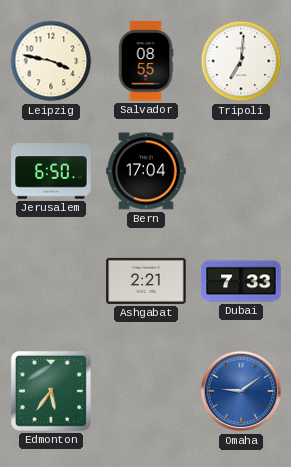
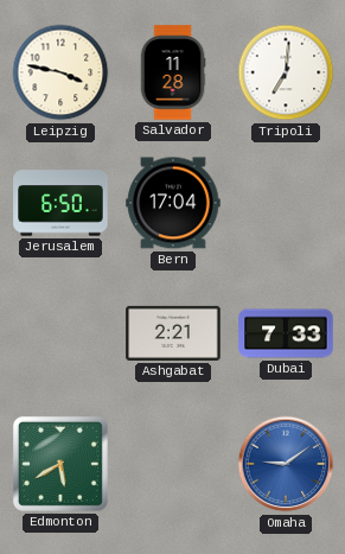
Salvador: 08:55 -> 11:28 (173, 72)
Edmonton: 5:36 -> 5:40 (60, 464)
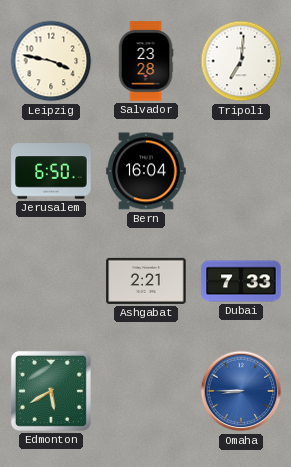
Salvador: 11:28 -> 23:28 (146, 61)
Bern: 17:04 -> 16:04 (146, 171)
Omaha: 9:09 -> 8:45 (241, 391)
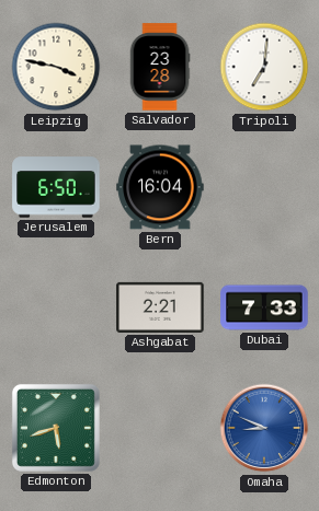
Edmonton: 5:40 -> 5:42 (56, 428)
Omaha: 8:45 -> 8:49 (264, 428)
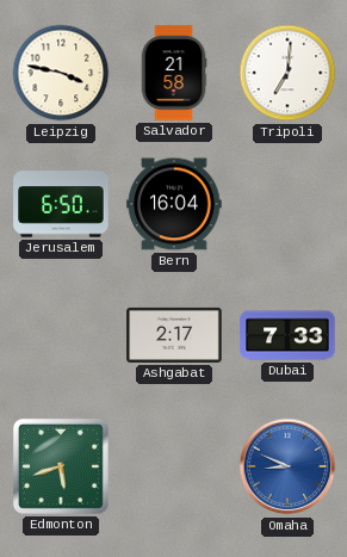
Salvador: 23:28 -> 21:58 (174, 73)
Ashgabat: 2:21 -> 2:17 (174, 335)
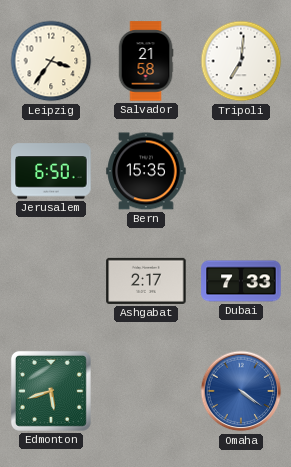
Leipzig: 3:47 -> 3:36 (51, 61)
Bern: 16:04 -> 15:35 (146, 171)
Omaha: 8:49 -> 4:21 (241, 391)
